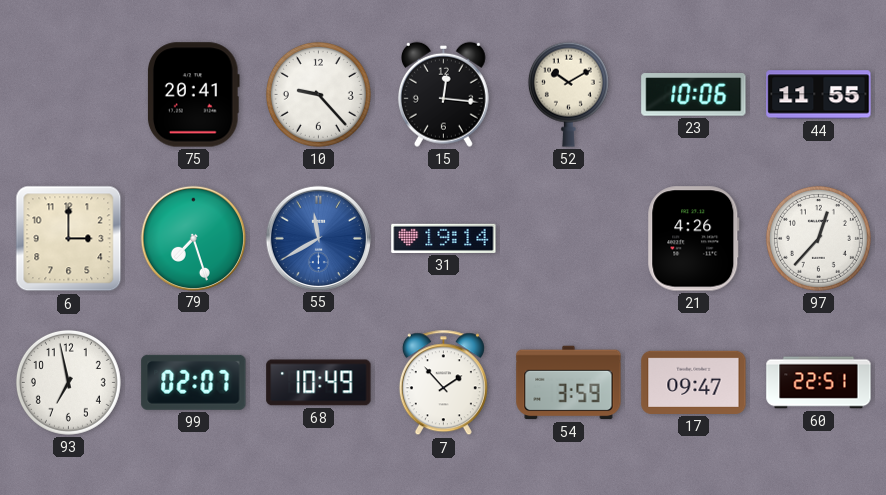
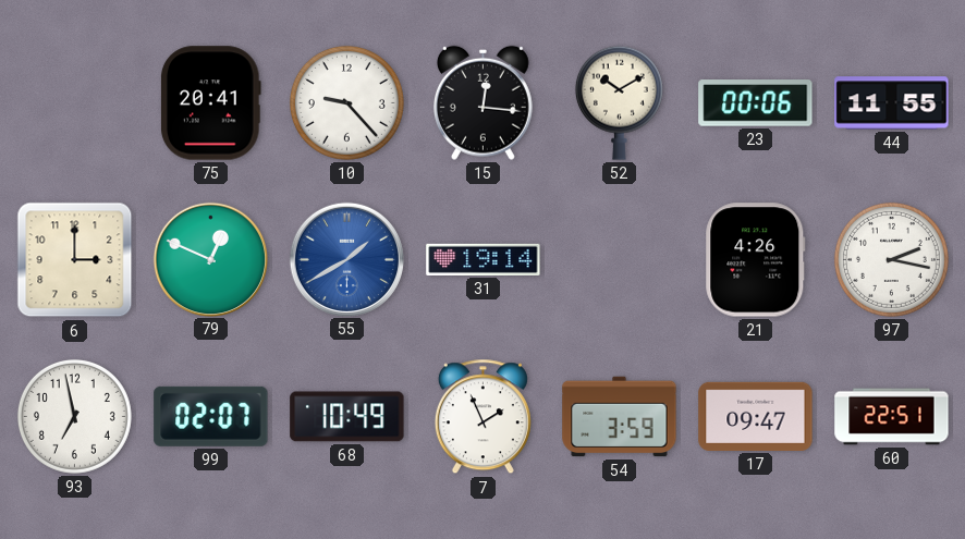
23: 10:06 -> 00:06 (756, 103)
79: 7:27 -> 12:49 (210, 259)
55: 11:40 -> 1:40 (346, 259)
97: 12:37 -> 2:17 (891, 259)
7: 1:53 -> 1:56 (482, 417)
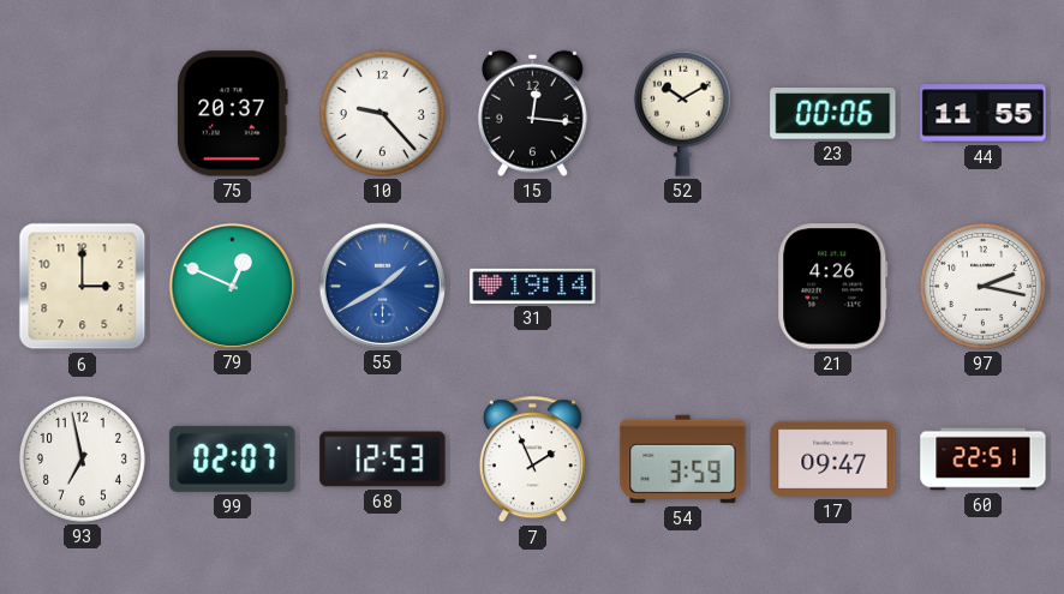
75: 20:41 -> 20:37 (232, 114)
68: 10:49 -> 12:53 (383, 460)
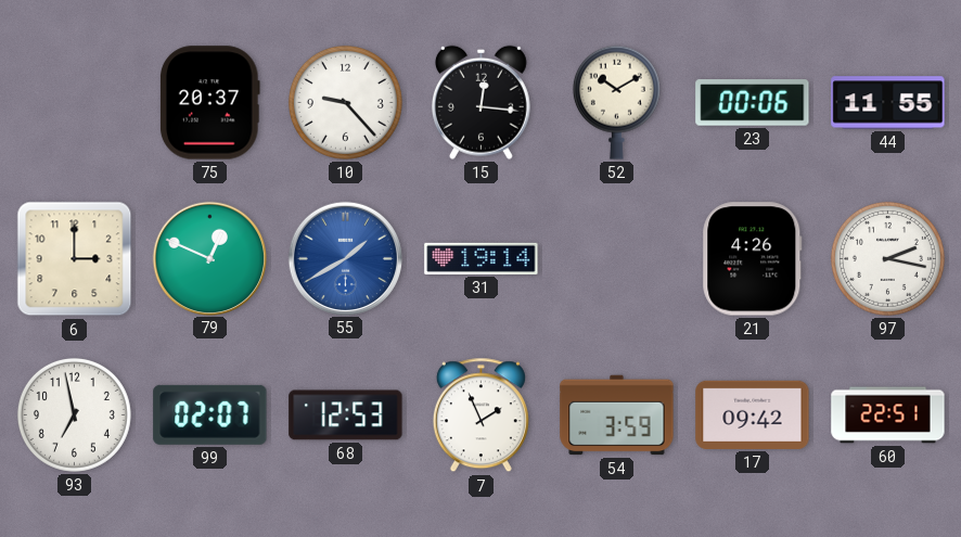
17: 09:47 -> 09:42 (753, 414)
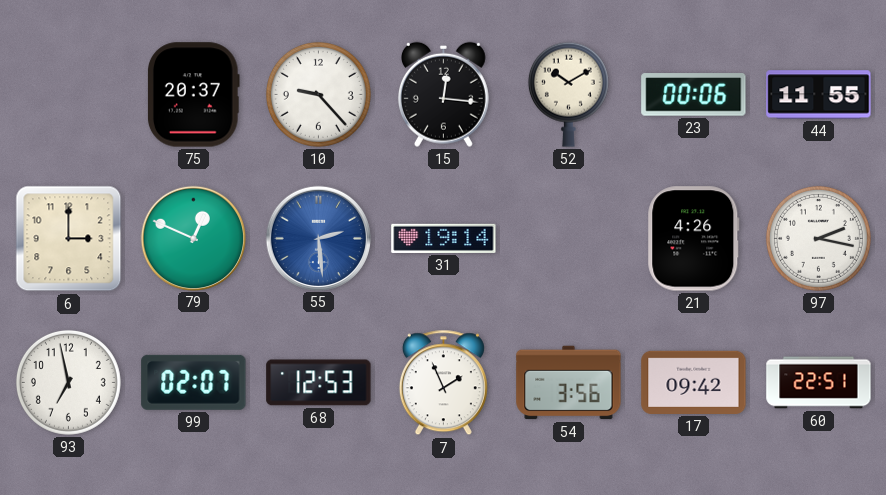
55: 1:40 -> 2:29 (318, 238)
54: 3:59 -> 3:56 (569, 383)
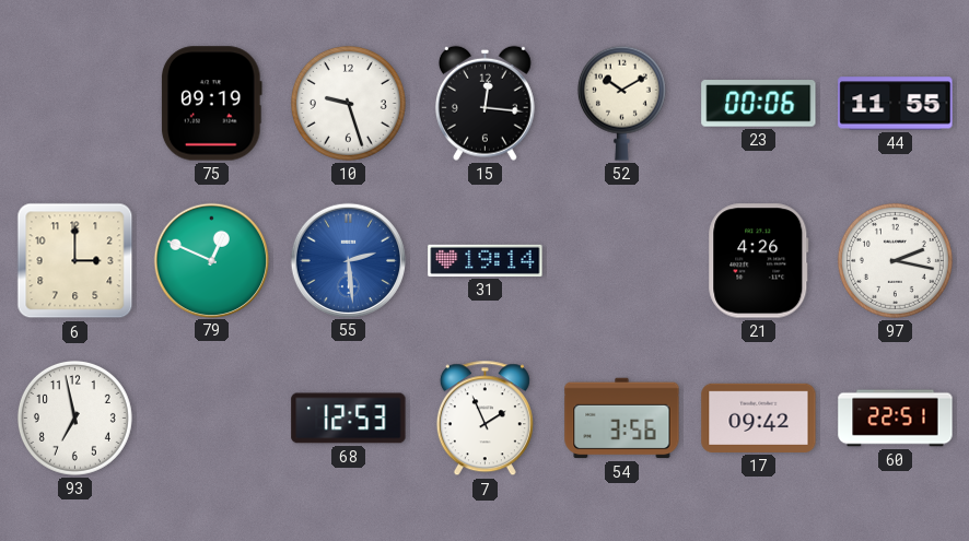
75: 20:37 -> 09:19 (211, 104)
10: 9:23 -> 9:27 (348, 103)
99: 02:07 -> none (194, 382)
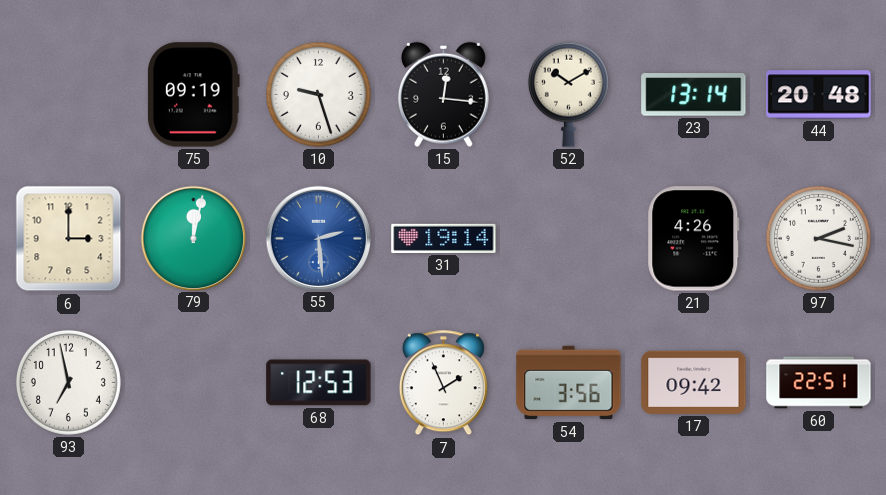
23: 00:06 -> 13:14 (694, 95)
44: 11:55 -> 20:48 (819, 95)
79: 12:49 -> 12:02 (193, 238)
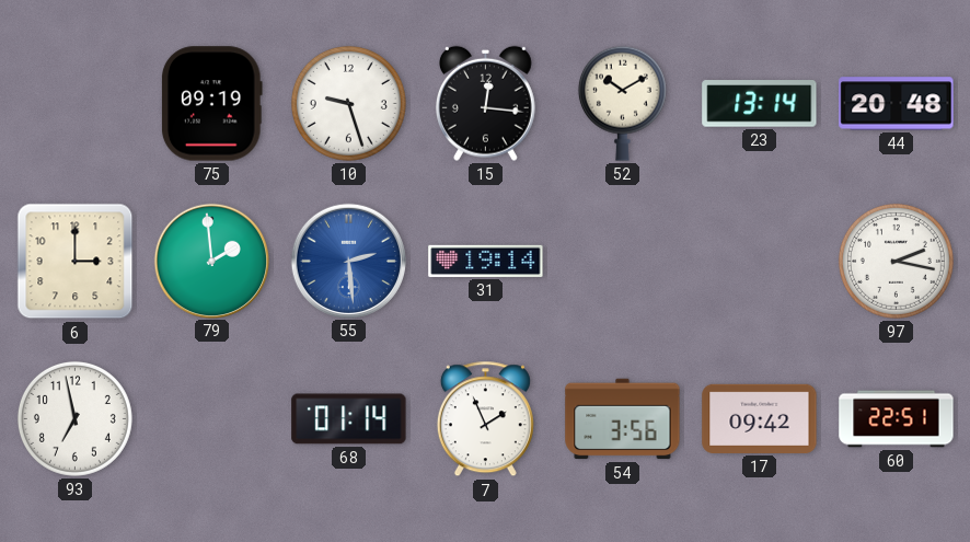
79: 12:02 -> 1:59 (211, 261)
21: 4:26 -> none (694, 239)
68: 12:53 -> 01:14 (349, 419)
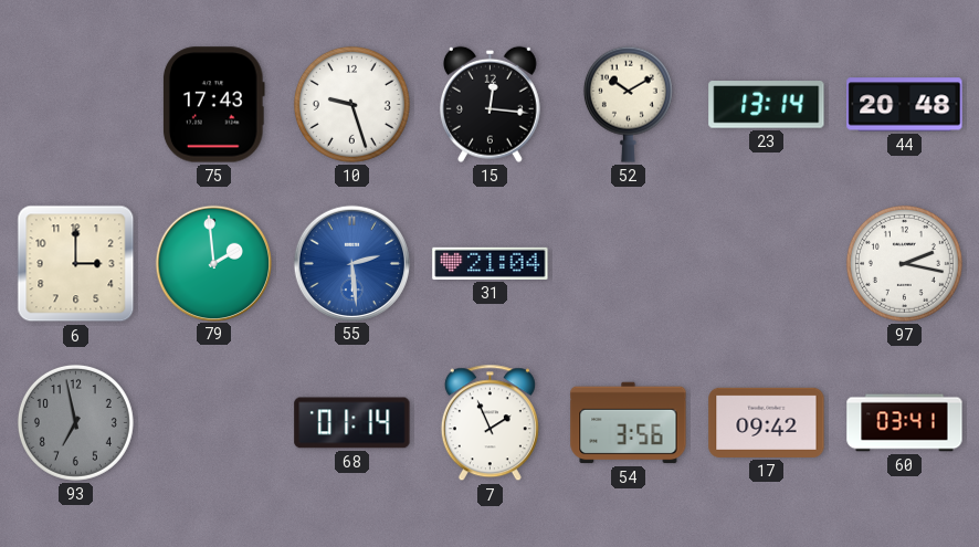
75: 09:19 -> 17:43 (213, 105)
31: 19:14 -> 21:04 (491, 263)
93 dial: white -> grey (75, 422)
60: 22:51 -> 03:41 (905, 423)
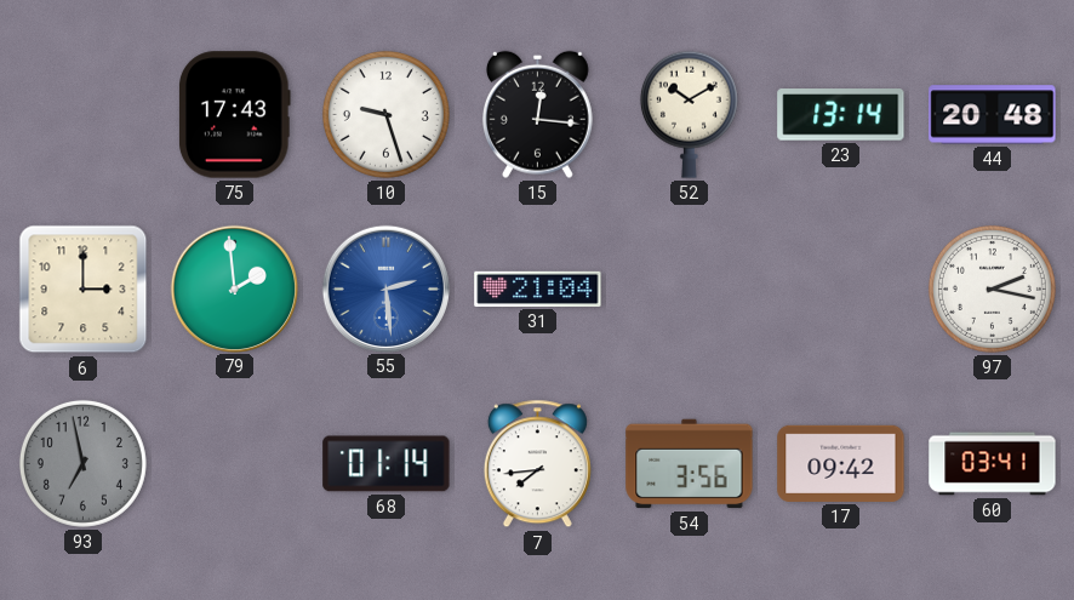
7: 1:56 -> 7:44 (537, 464)
